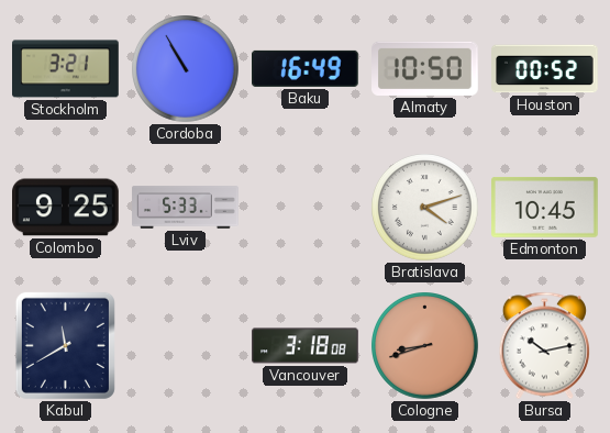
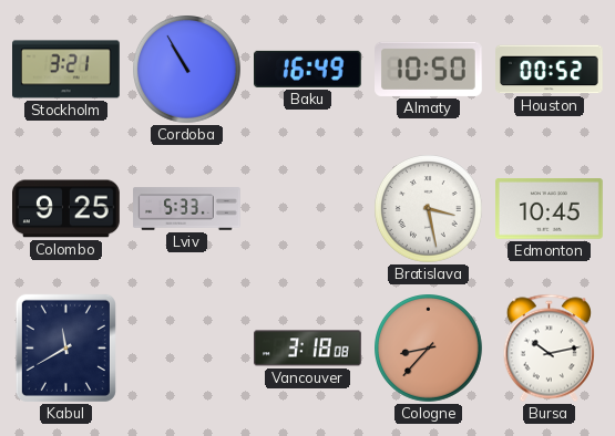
Bratislava: 4:12 -> 3:28 (429, 209)
Cologne: 8:42 -> 8:37 (429, 349)
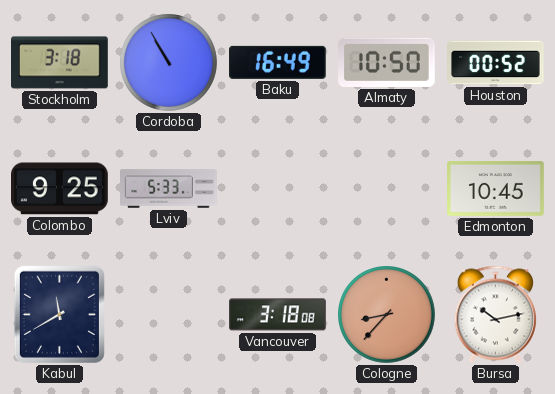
Stockholm: 3:21 -> 3:18 (60, 63)
Bratislava: 3:28 -> none (429, 209)
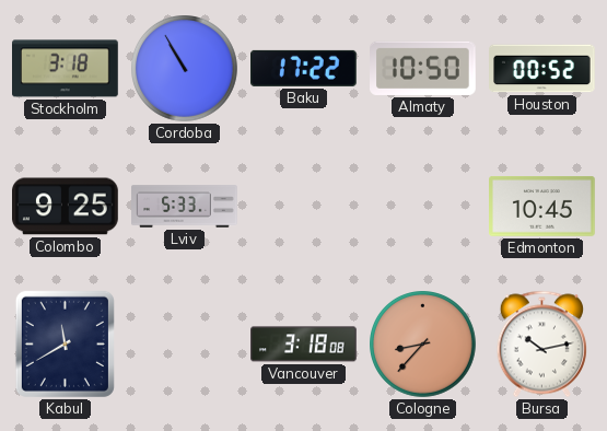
Baku: 16:49 -> 17:22 (304, 68)
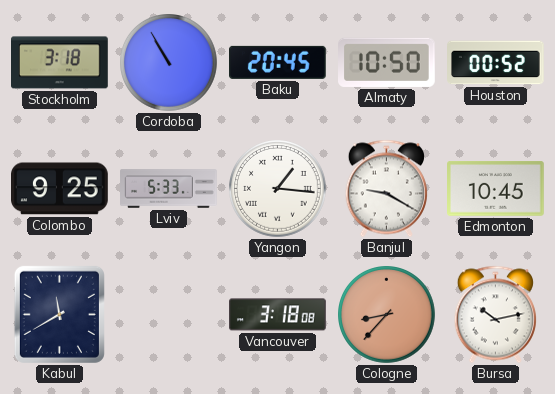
Baku: 17:22 -> 20:45 (278, 62)
Yangon: none -> 1:16 (278, 189)
Banjul: none -> 9:20 (386, 189)
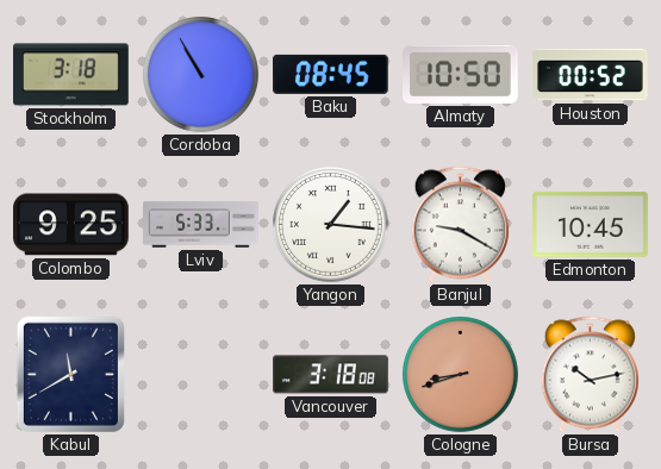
Baku: 20:45 -> 08:45 (331, 74)
Cologne: 8:37 -> 8:42 (461, 375)
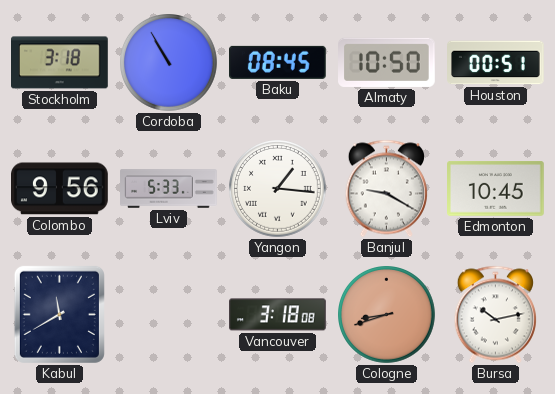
Houston: 00:52 -> 00:51 (496, 63)
Colombo: 9:25 -> 9:56 (60, 189)
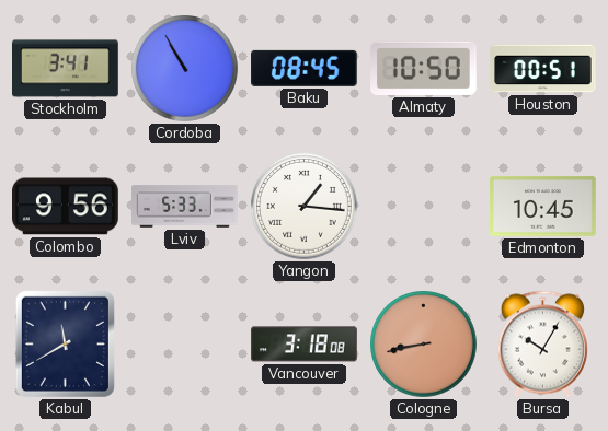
Stockholm: 3:18 -> 3:41 (66, 69)
Banjul: 9:20 -> none (386, 189)
Cologne: 8:42 -> 8:43 (424, 345)
Bursa: 10:13 -> 10:05 (542, 345)
